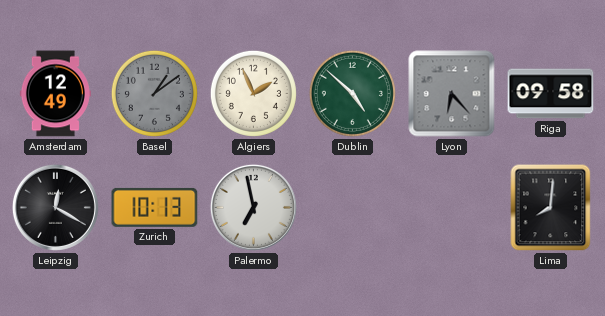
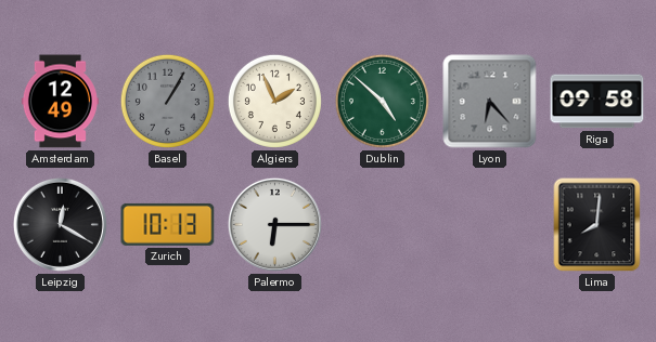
Basel: 1:09 -> 1:05 (167, 101)
Palermo: 6:58 -> 6:15 (274, 224)
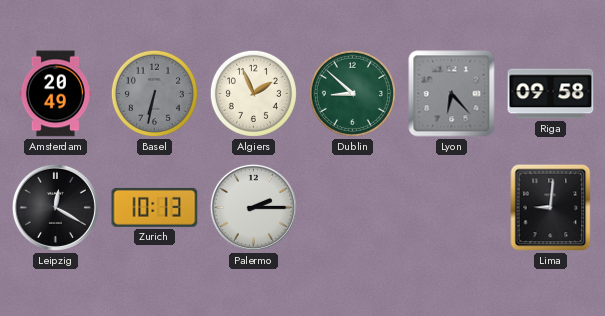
Amsterdam: 12:49 -> 20:49 (55, 94)
Basel: 1:05 -> 6:32 (154, 93)
Dublin: 4:52 -> 8:52 (352, 93)
Palermo: 6:15 -> 2:15 (253, 207)
Lima: 8:01 -> 9:01 (551, 208)
